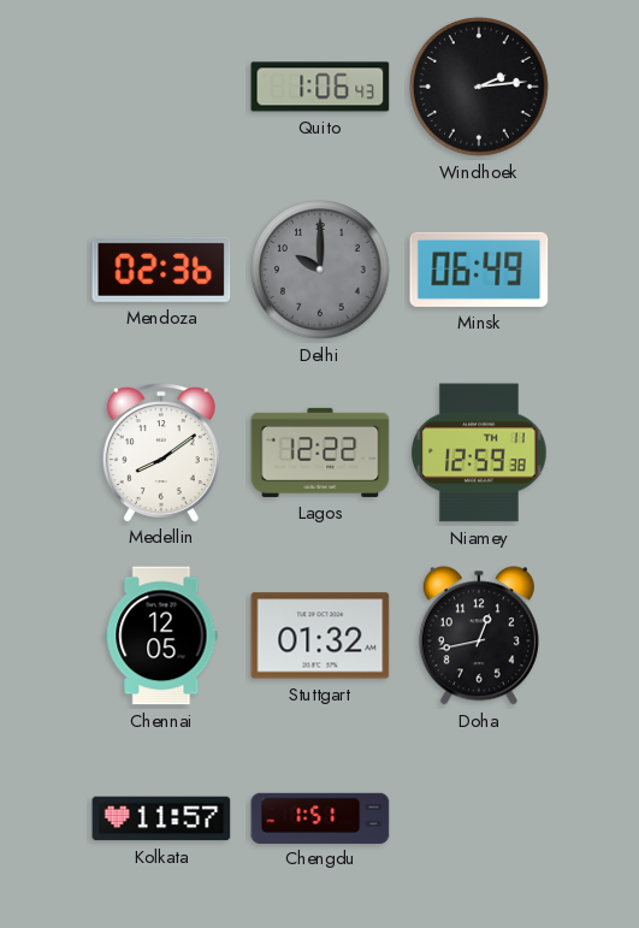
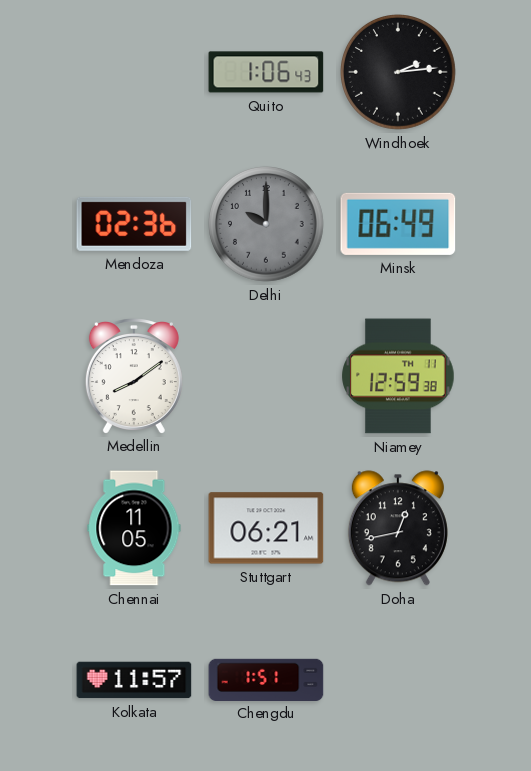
Lagos: 12:22 -> none (320, 453)
Chennai: 12:05 -> 11:05 (134, 528)
Stuttgart: 01:32 -> 06:21 (266, 528)
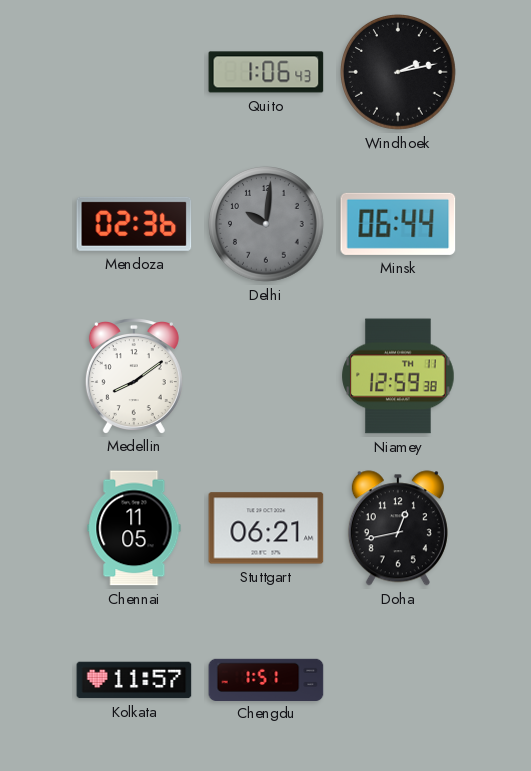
Windhoek: 2:14 -> 2:13 (399, 73)
Delhi: 10:00 -> 10:01 (267, 225)
Minsk: 06:49 -> 06:44 (398, 224)
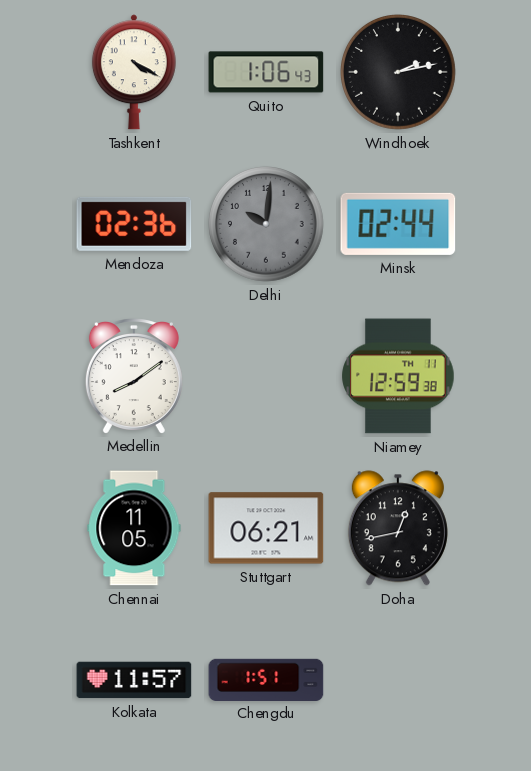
Tashkent: none -> 4:20 (134, 72)
Minsk: 06:44 -> 02:44 (398, 224)
